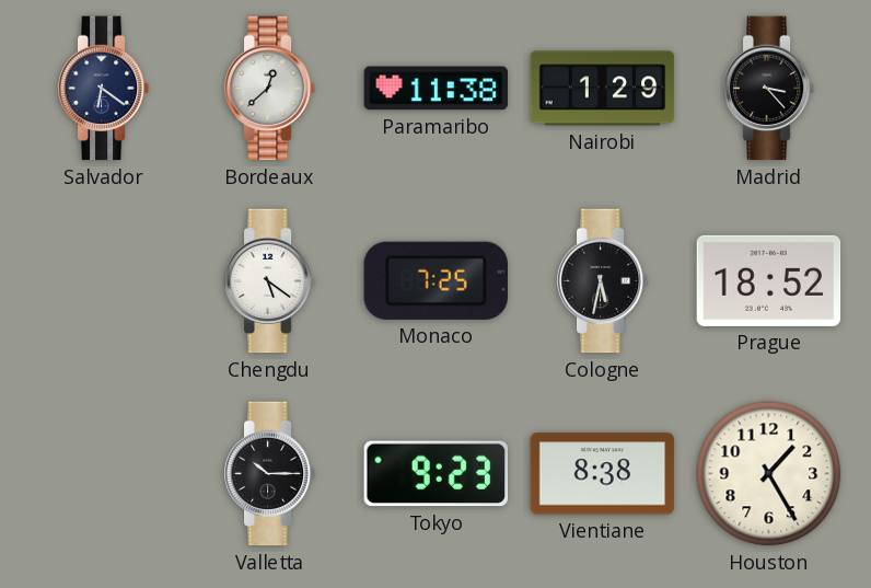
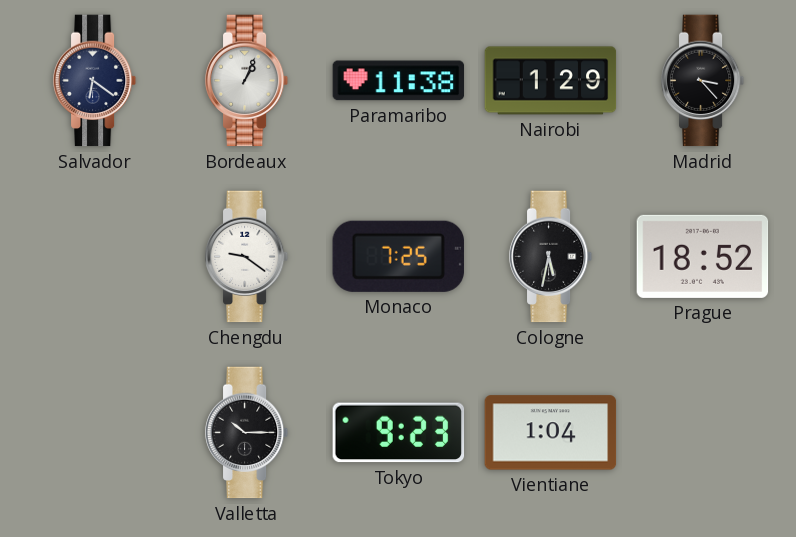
Bordeaux: 12:38 -> 1:04 (247, 81)
Chengdu: 5:21 -> 9:21 (247, 257)
Vientiane: 8:38 -> 1:04 (551, 433)
Houston: 1:25 -> none (769, 474)
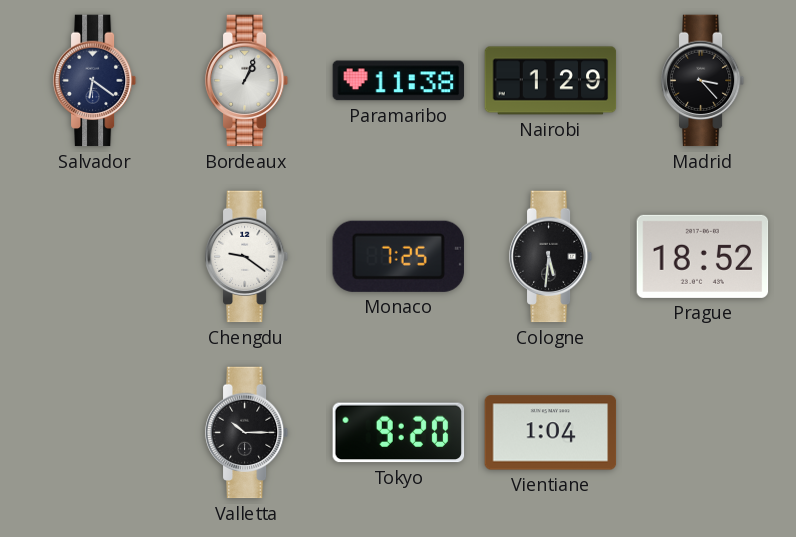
Cologne: 5:32 -> 5:31 (551, 257)
Tokyo: 9:23 -> 9:20 (399, 433)
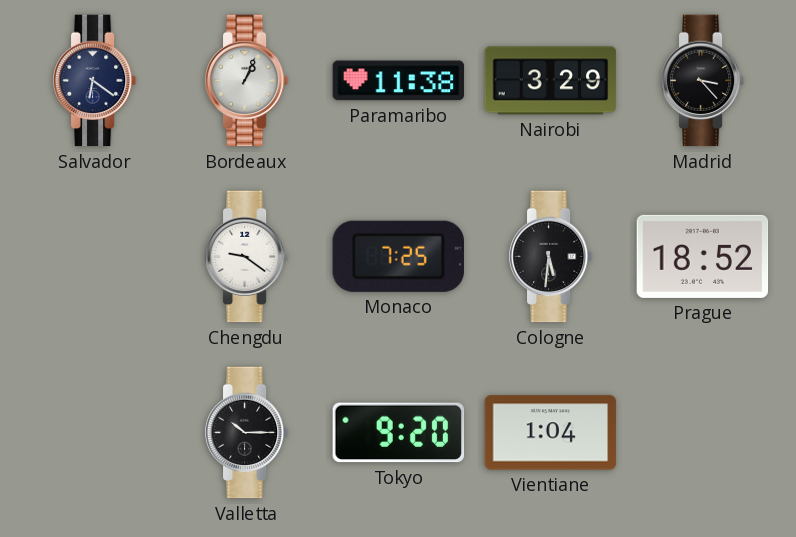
Nairobi: 1:29 -> 3:29 (551, 81)
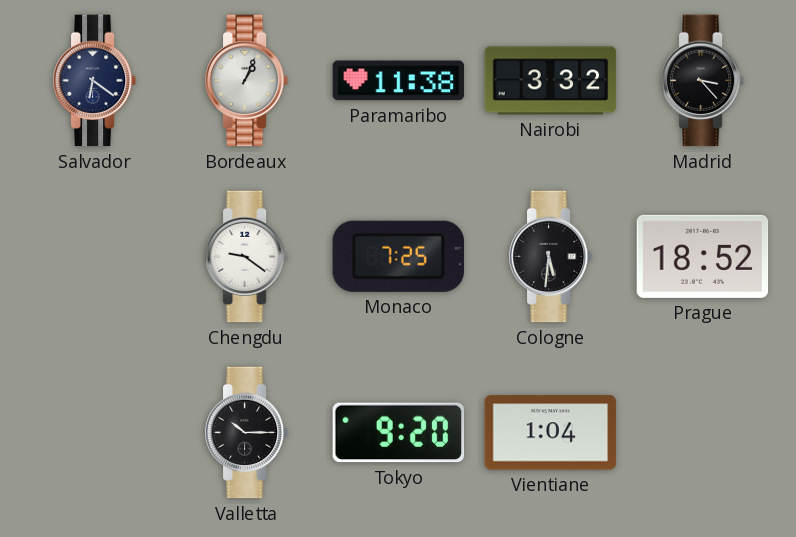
Nairobi: 3:29 -> 3:32 (551, 81)
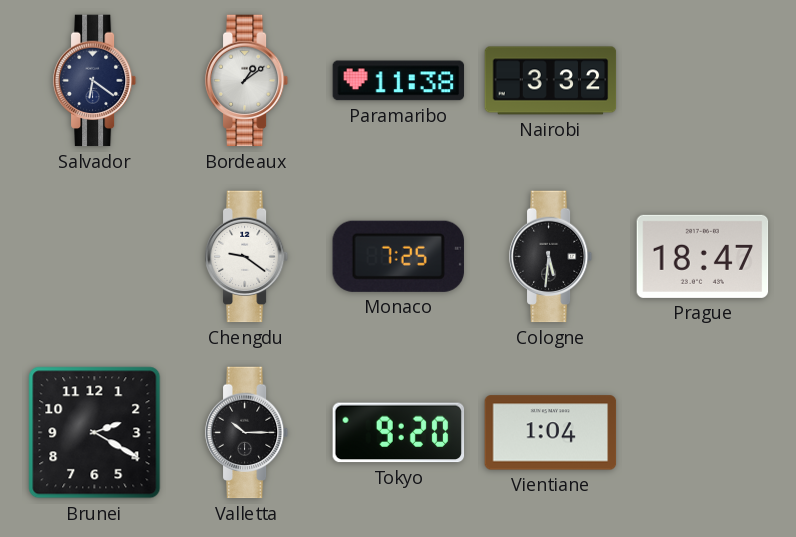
Bordeaux: 1:04 -> 1:09 (247, 81)
Madrid: 3:23 -> none (703, 81)
Prague: 18:52 -> 18:47 (703, 256)
Brunei: none -> 2:20 (95, 433)
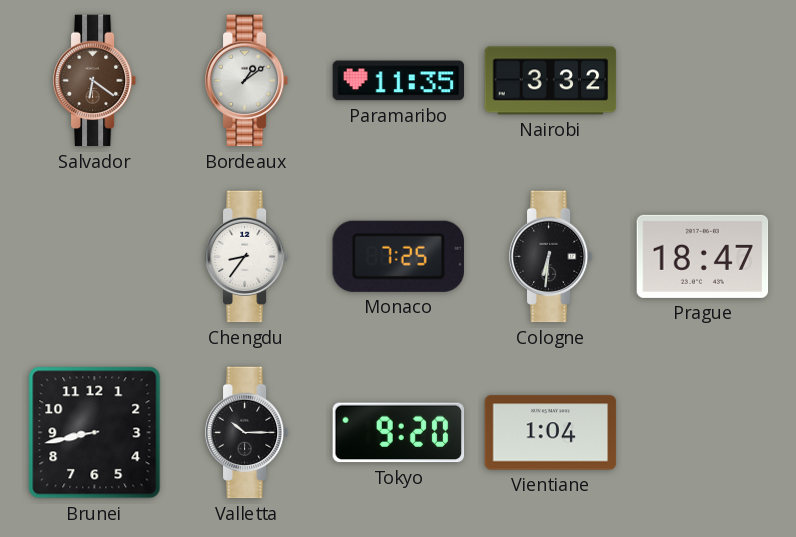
Salvador dial: navy -> brown (95, 81)
Paramaribo: 11:38 -> 11:35 (399, 81)
Chengdu: 9:21 -> 8:36 (247, 257)
Cologne: 5:31 -> 6:31 (551, 257)
Brunei: 2:20 -> 8:43 (95, 433)
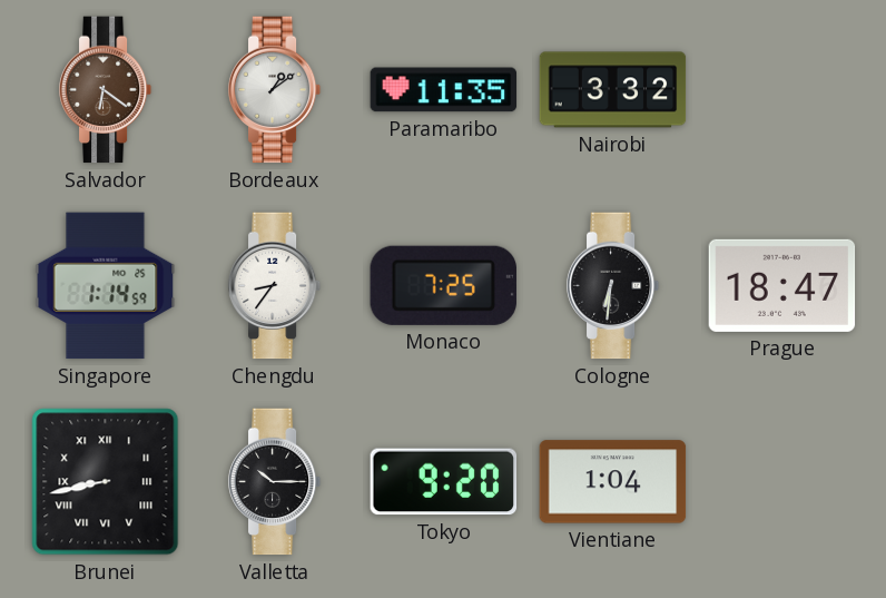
Singapore: none -> 1:14 (106, 286)
Brunei numerals: Arabic -> Roman (106, 482)
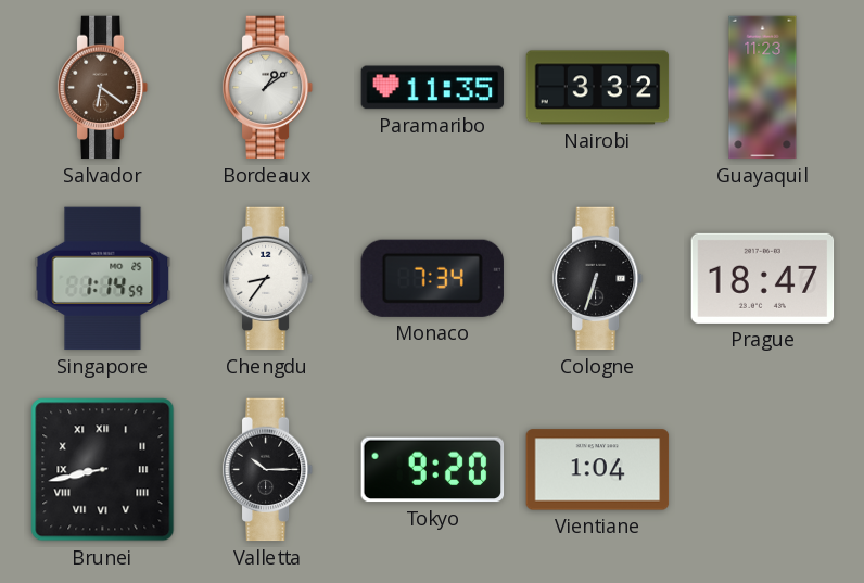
Guayaquil: none -> 11:23 (763, 88)
Monaco: 7:25 -> 7:34 (432, 278)
Cologne: 6:31 -> 6:33 (598, 279)
